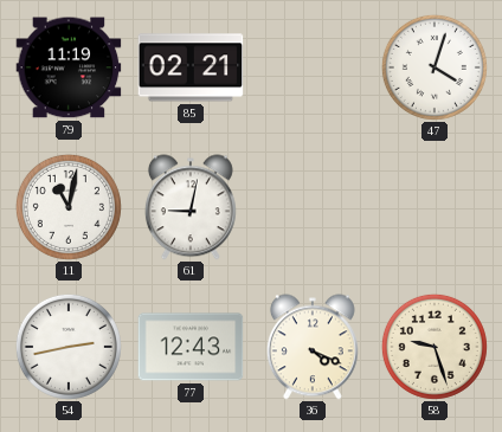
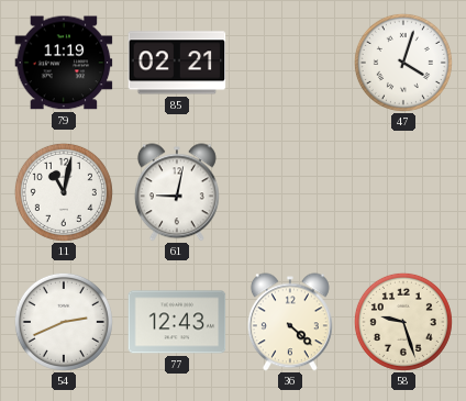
54: 2:43 -> 2:41 (64, 322)
36: 4:19 -> 4:22 (290, 322)
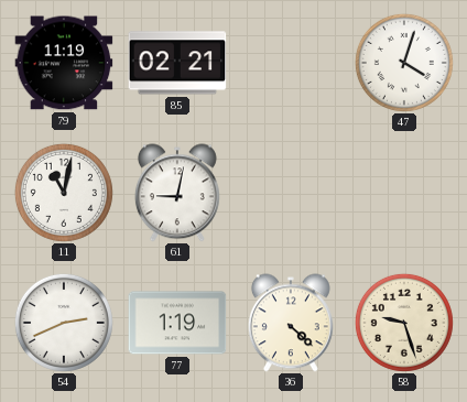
77: 12:43 -> 1:19 (177, 323)
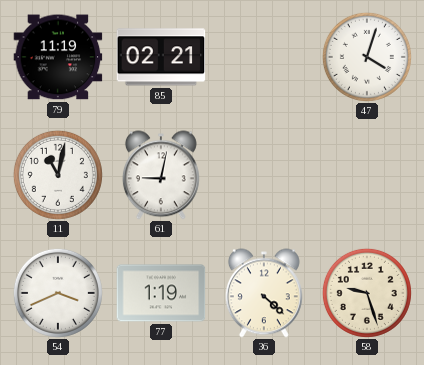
54: 2:41 -> 3:41 (58, 293)
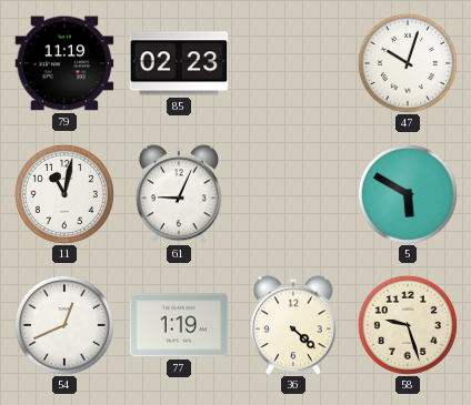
85: 02:21 -> 02:23 (179, 63)
47: 4:03 -> 10:03 (408, 63)
61: 9:02 -> 9:04 (179, 194)
5: none -> 5:50 (408, 194)
54: 3:41 -> 12:41 (64, 325)
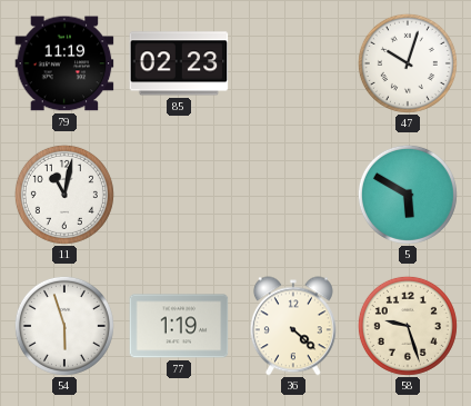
61: 9:04 -> none (179, 194)
54: 12:41 -> 5:57 (64, 326)
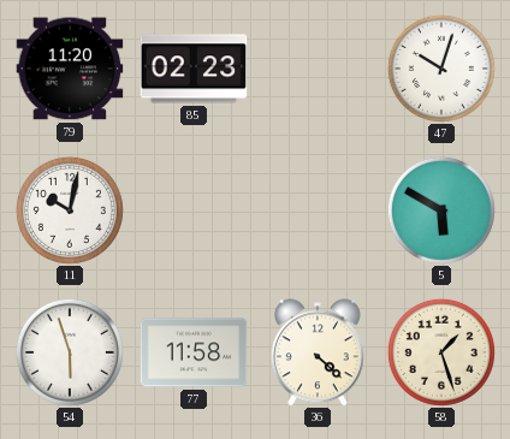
79: 11:19 -> 11:20 (70, 69)
11: 11:02 -> 10:02 (70, 210)
77: 1:19 -> 11:58 (194, 352)
58: 9:27 -> 1:27 (441, 352)
